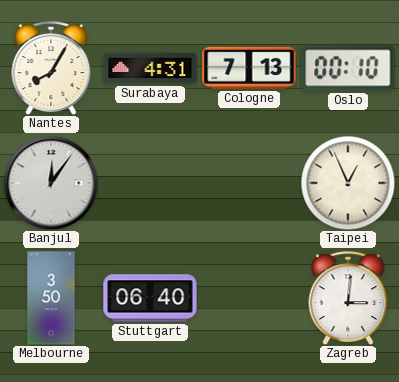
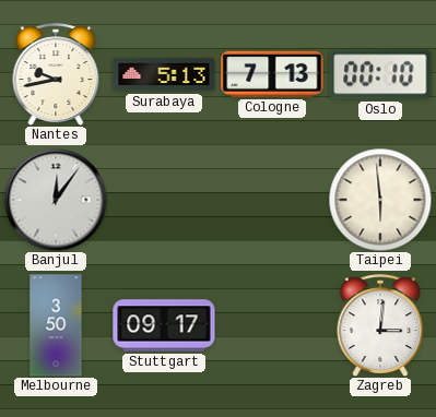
Nantes: 8:05 -> 9:43 (56, 74)
Surabaya: 4:31 -> 5:13 (164, 74)
Taipei: 12:56 -> 5:59 (380, 200)
Stuttgart: 06:40 -> 09:17 (164, 325)
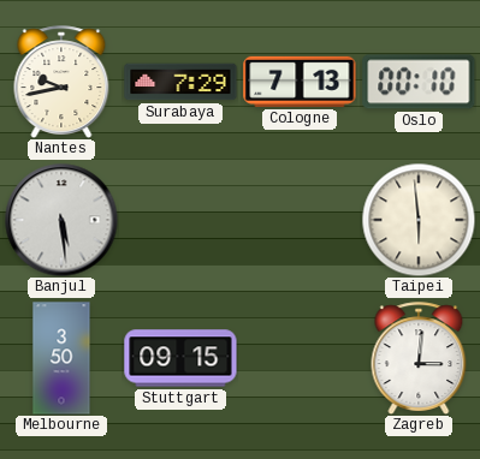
Surabaya: 5:13 -> 7:29 (180, 82)
Banjul: 12:06 -> 5:29 (61, 220)
Stuttgart: 09:17 -> 09:15 (180, 358)
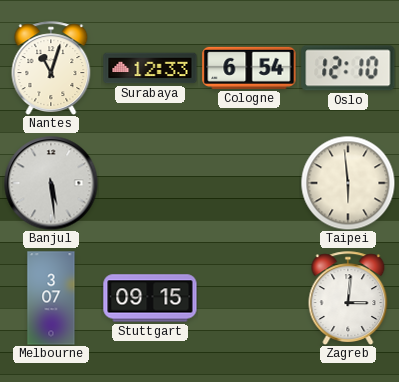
Nantes: 9:43 -> 11:03 (51, 68)
Surabaya: 7:29 -> 12:33 (150, 68)
Cologne: 7:13 -> 6:54 (249, 68)
Oslo: 00:10 -> 12:10 (348, 68)
Melbourne: 3:50 -> 3:07 (51, 298)
